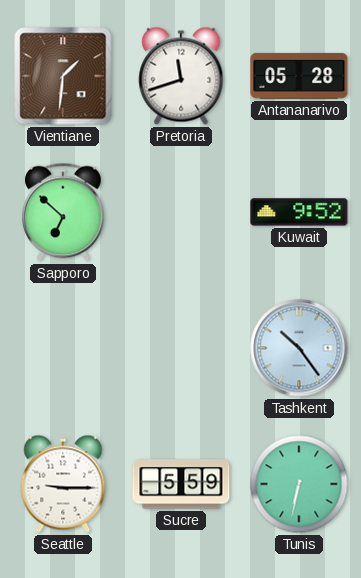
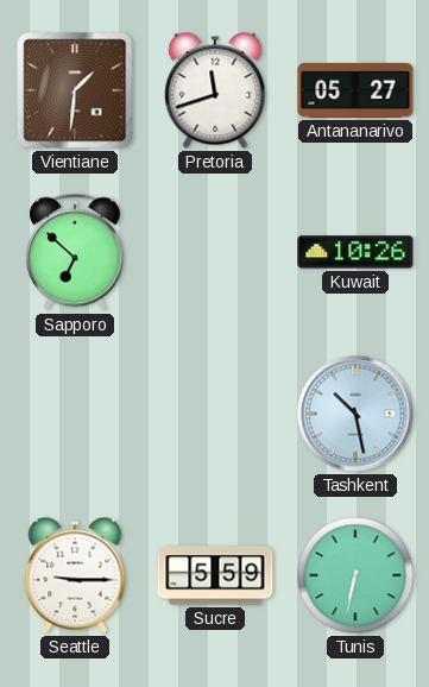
Antananarivo: 05:28 -> 05:27 (355, 90)
Kuwait: 9:52 -> 10:26 (355, 252)
Tashkent: 10:24 -> 10:28 (355, 414)
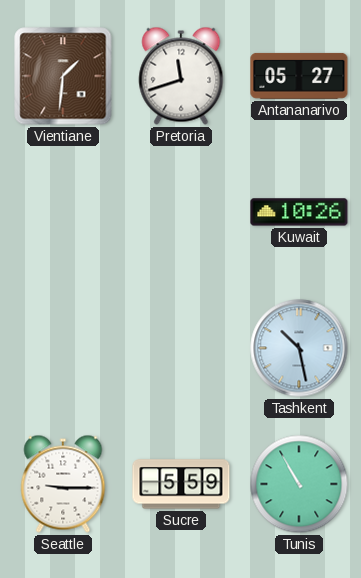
Sapporo: 6:52 -> none (76, 252)
Tunis: 6:32 -> 10:55 (299, 484)
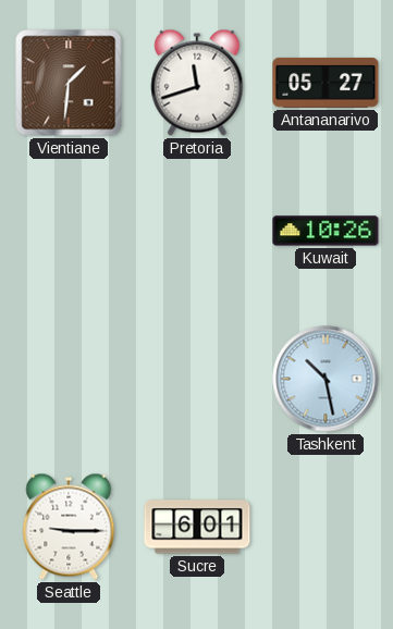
Sucre: 5:59 -> 6:01 (197, 527)
Tunis: 10:55 -> none (299, 484)
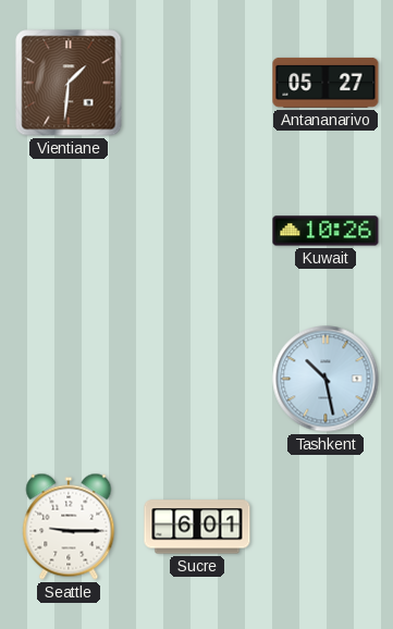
Pretoria: 11:42 -> none (197, 83)
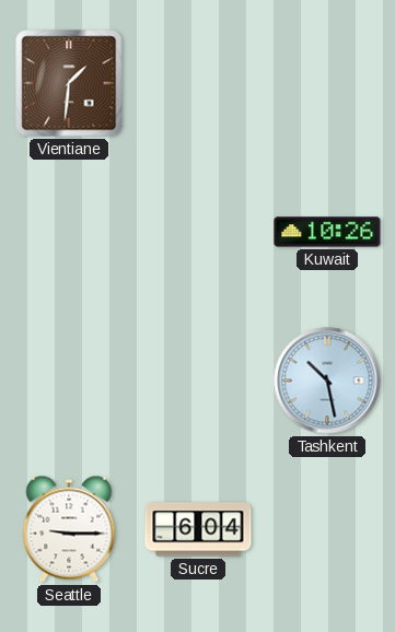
Antananarivo: 05:27 -> none (326, 83)
Sucre: 6:01 -> 6:04 (198, 529)
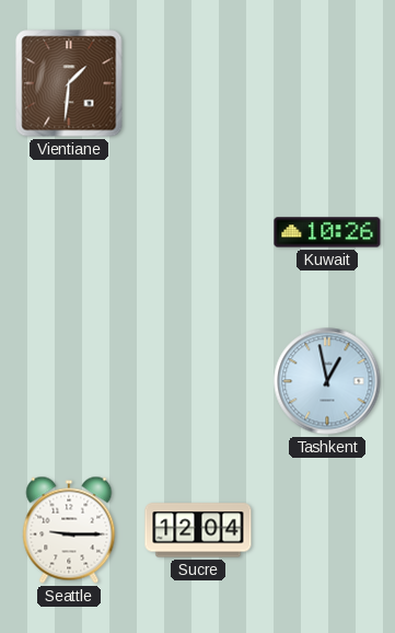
Tashkent: 10:28 -> 12:58 (327, 381)
Sucre: 6:04 -> 12:04 (198, 530)
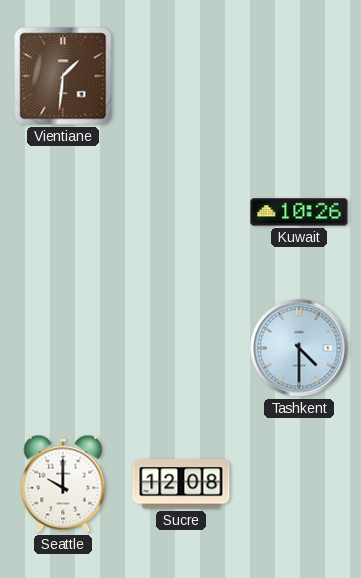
Tashkent: 12:58 -> 4:30 (299, 348)
Seattle: 9:15 -> 10:00 (63, 484)
Sucre: 12:04 -> 12:08 (181, 484)
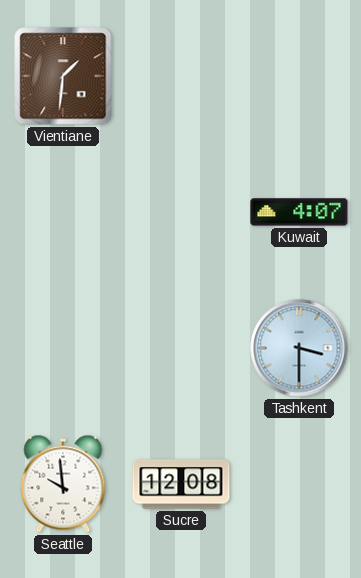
Kuwait: 10:26 -> 4:07 (299, 212)
Tashkent: 4:30 -> 3:30 (299, 348)
Seattle: 10:00 -> 9:59 (63, 484)
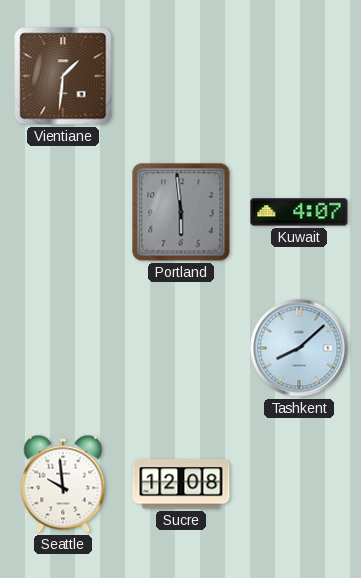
Portland: none -> 5:59 (181, 212)
Tashkent: 3:30 -> 8:08 (299, 348)
